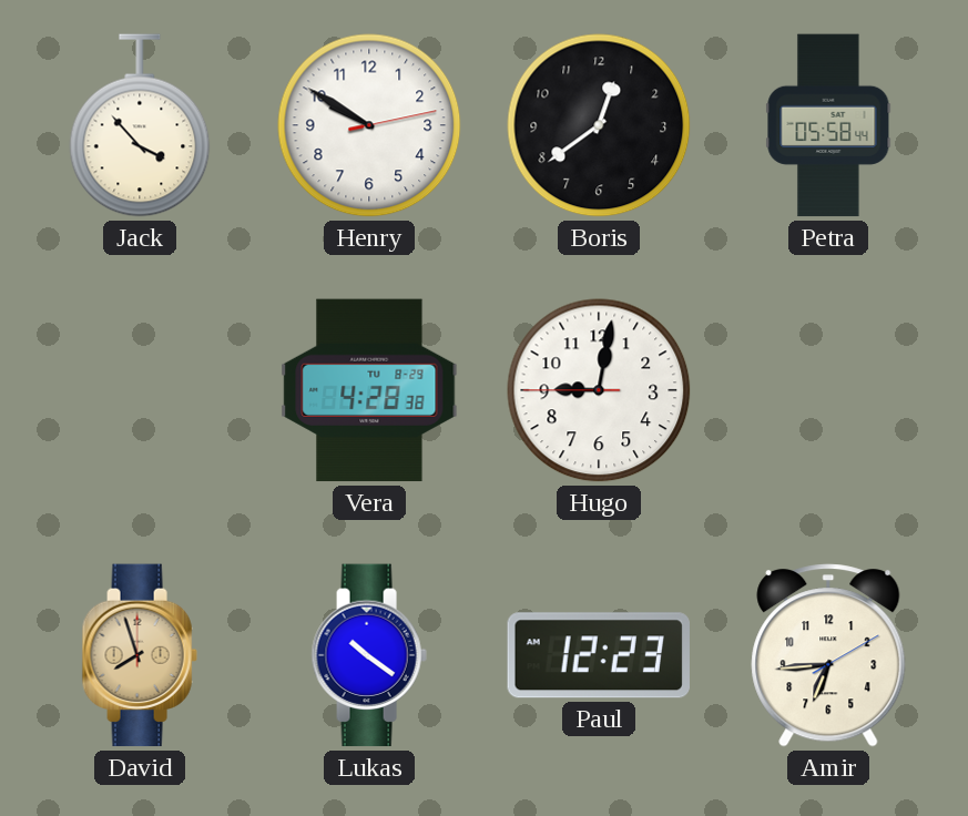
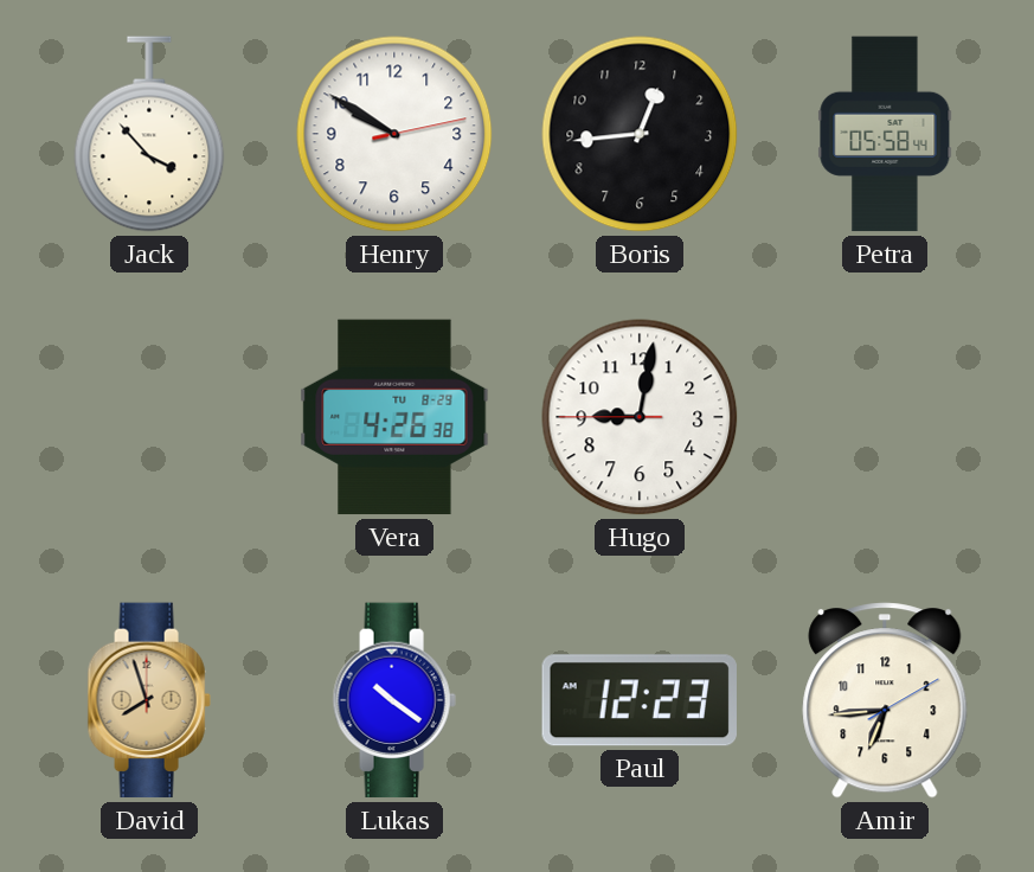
Boris: 12:39 -> 12:44 (640, 134)
Vera: 4:28 -> 4:26 (394, 417)
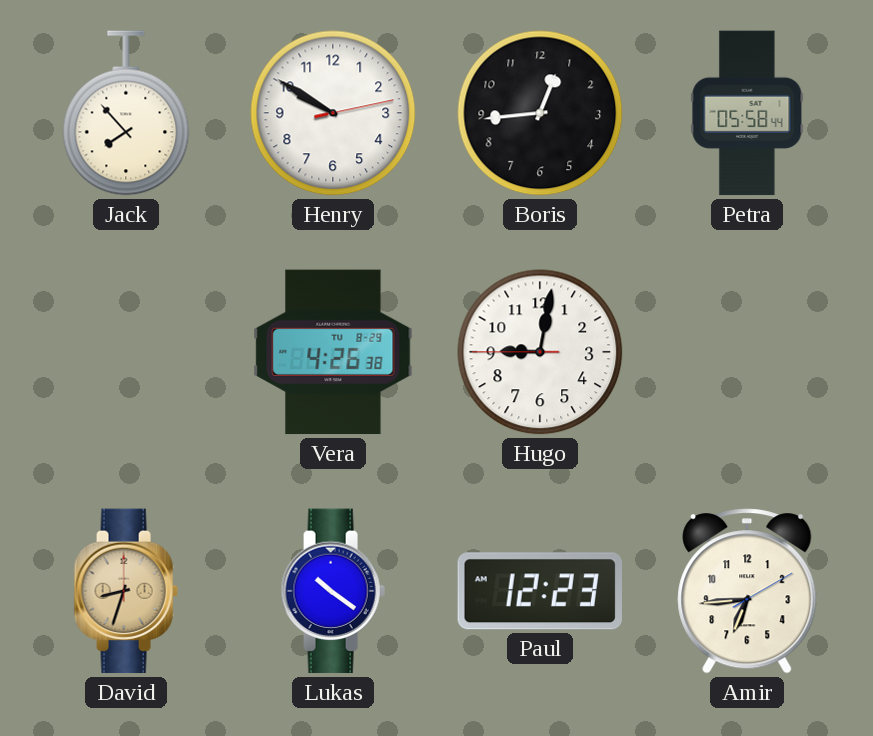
Jack: 3:53 -> 7:53 (126, 113)
David: 7:57 -> 8:33 (126, 591)
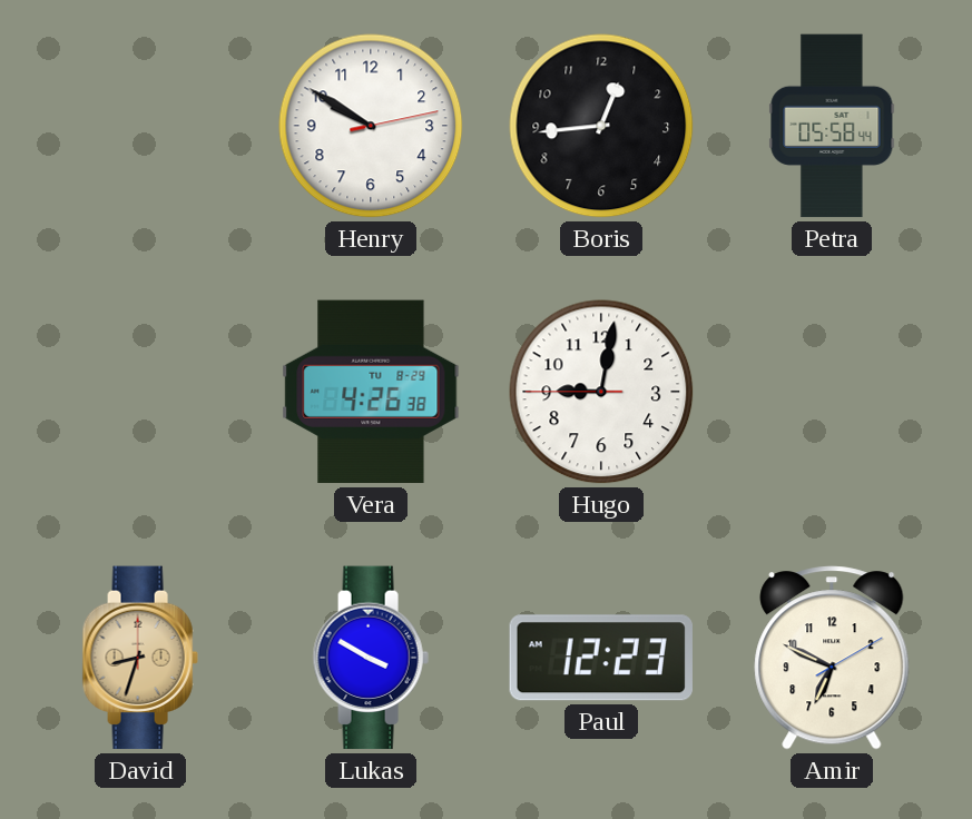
Jack: 7:53 -> none (126, 113)
Lukas: 10:21 -> 3:50 (371, 658)
Amir: 6:44 -> 6:49 (832, 658)
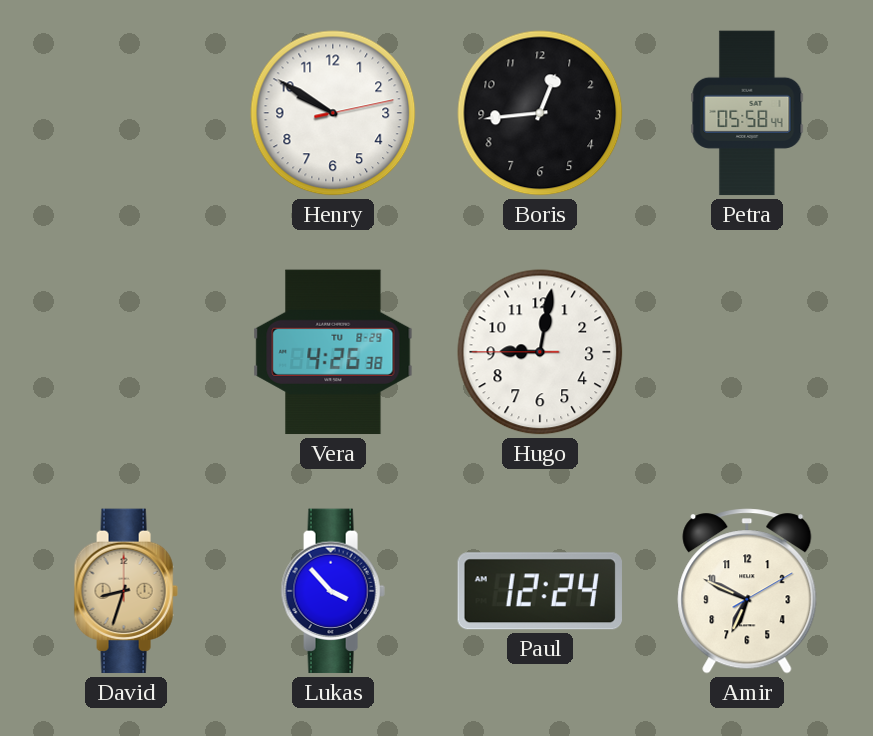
Lukas: 3:50 -> 3:53 (333, 591)
Paul: 12:23 -> 12:24 (540, 591)
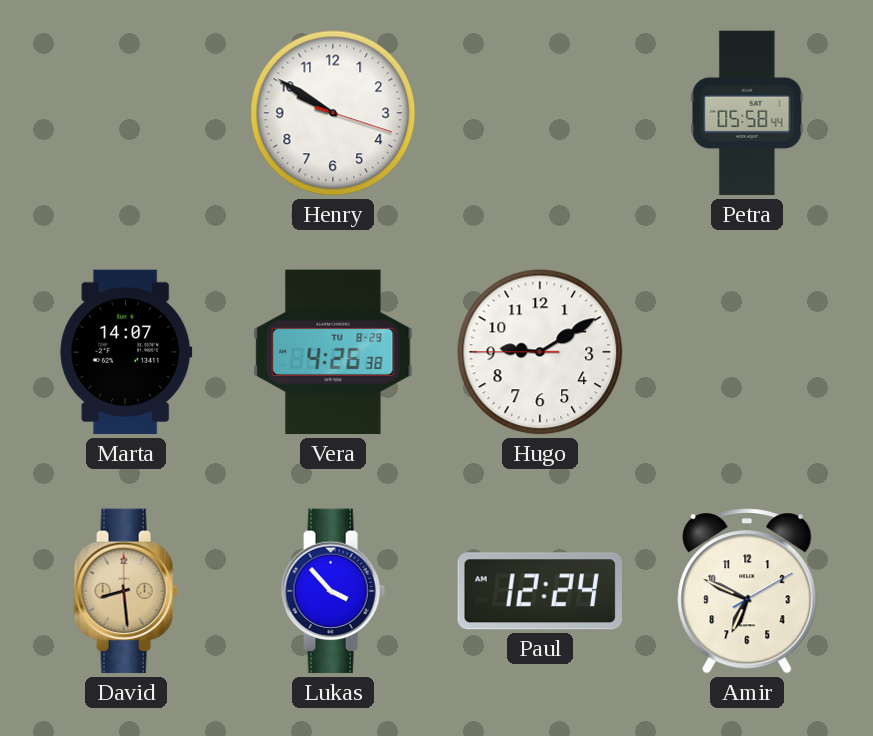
Henry: 9:50:13 -> 9:50:18 (333, 113)
Boris: 12:44 -> none (540, 113)
Marta: none -> 14:07 (126, 352)
Hugo: 9:01 -> 9:09 (540, 352)
David: 8:33 -> 8:29 (126, 591)
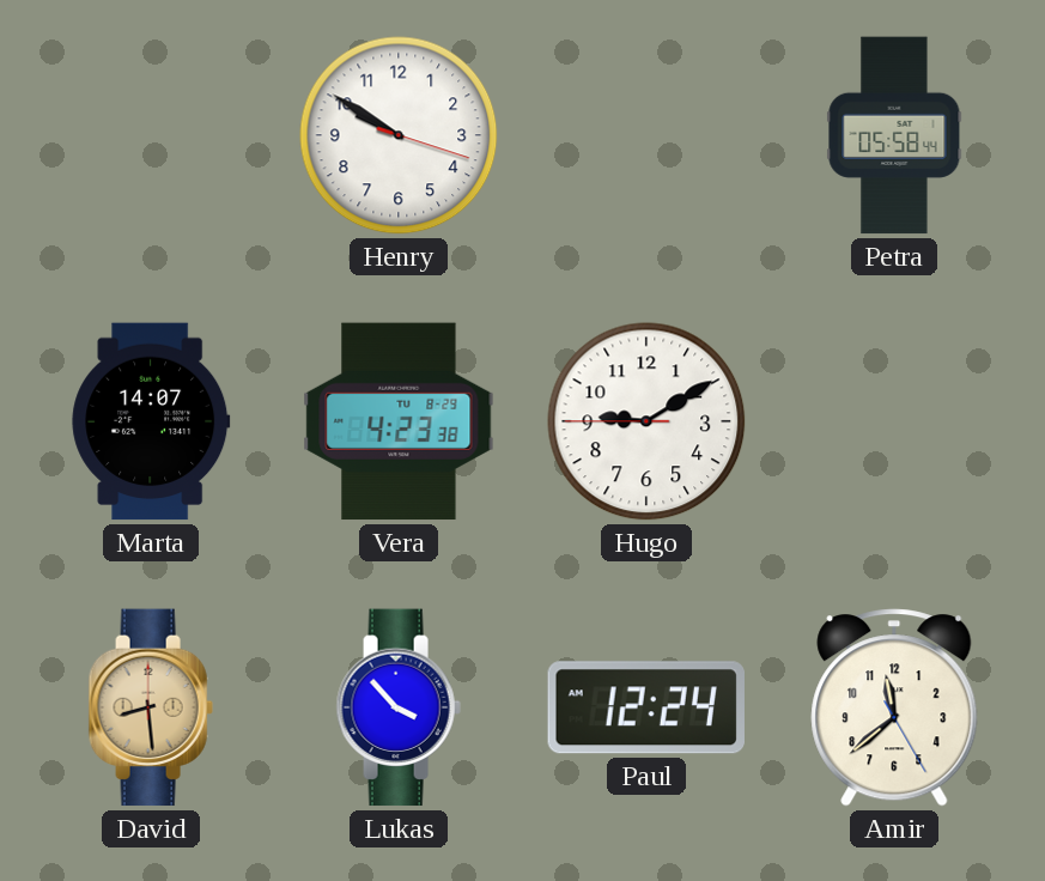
Vera: 4:26 -> 4:23 (399, 421)
Amir: 6:49 -> 11:38 (894, 707)
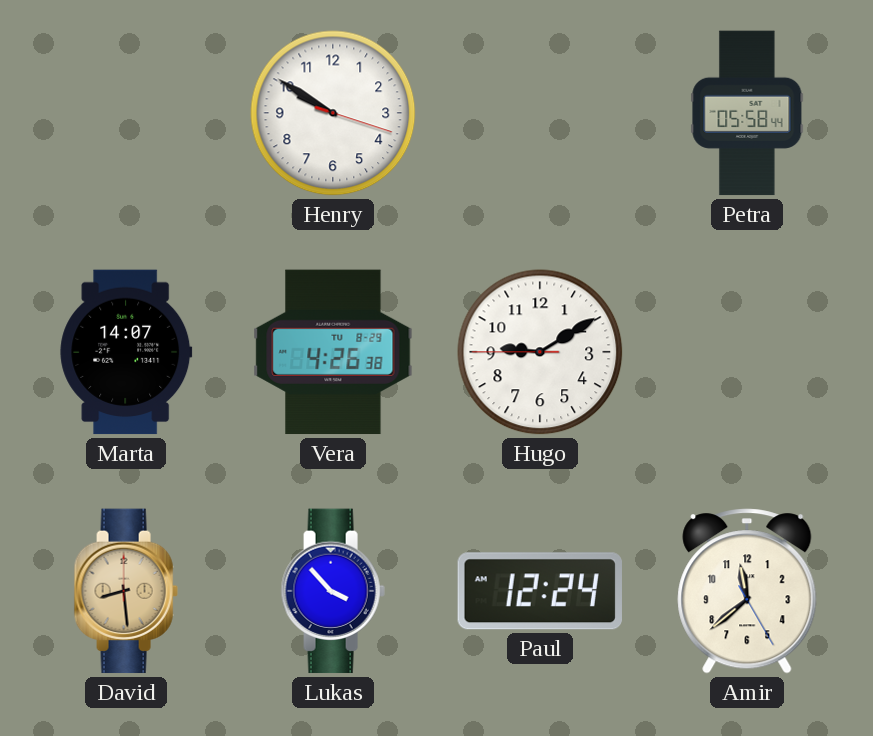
Vera: 4:23 -> 4:26 (333, 352)
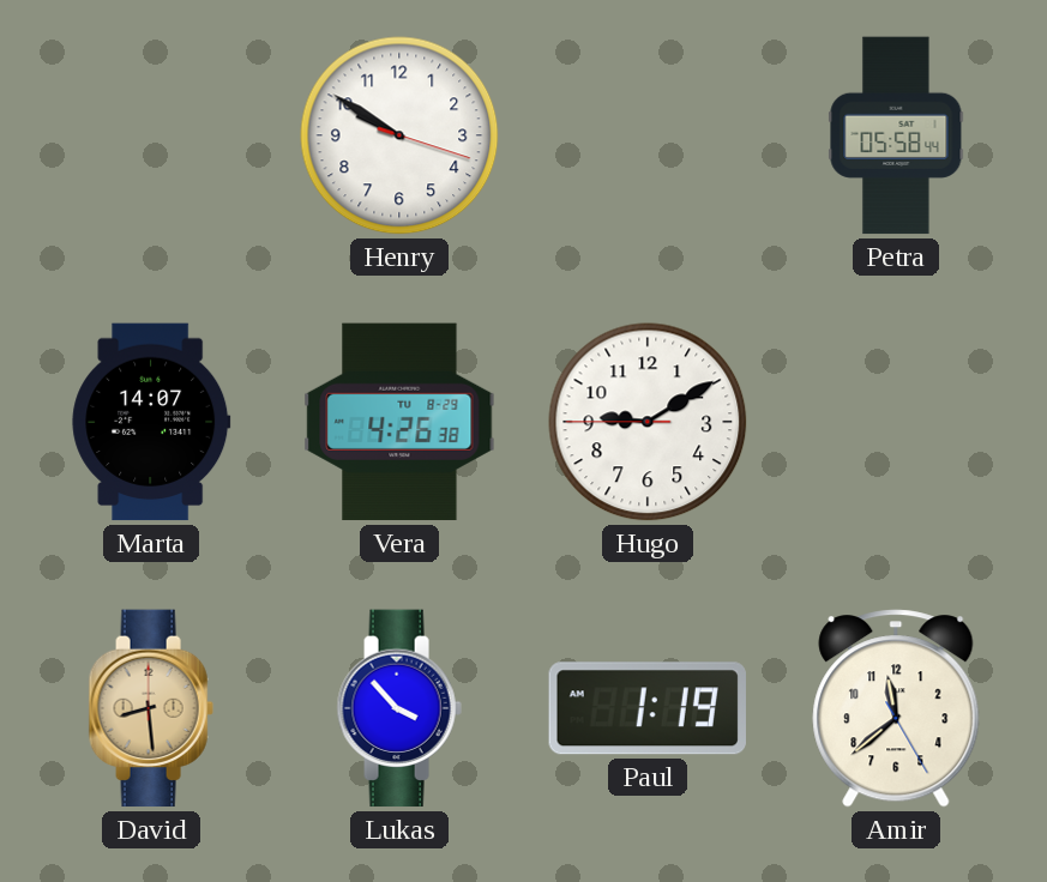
Paul: 12:24 -> 1:19 (648, 708)
